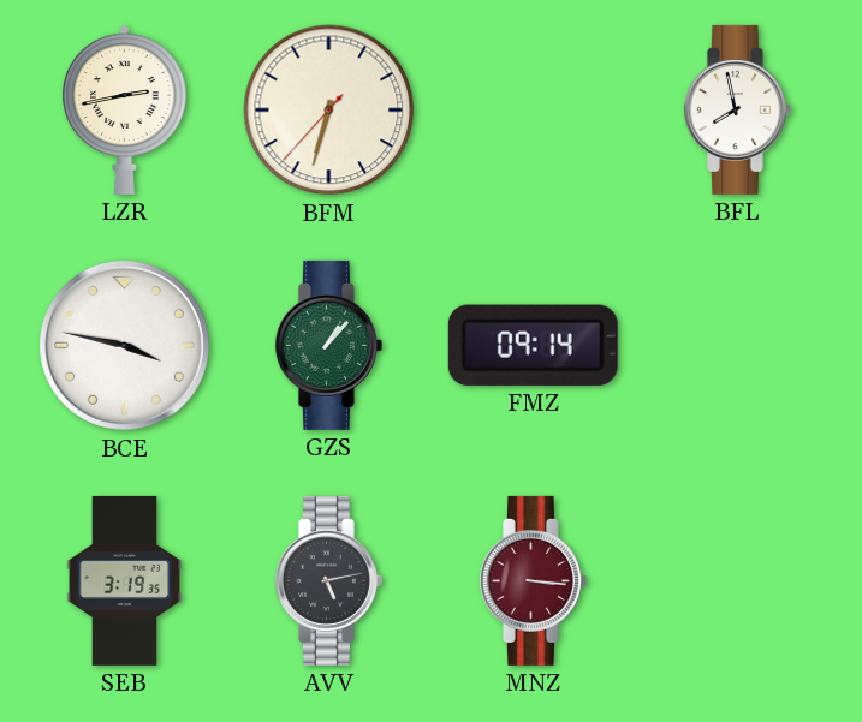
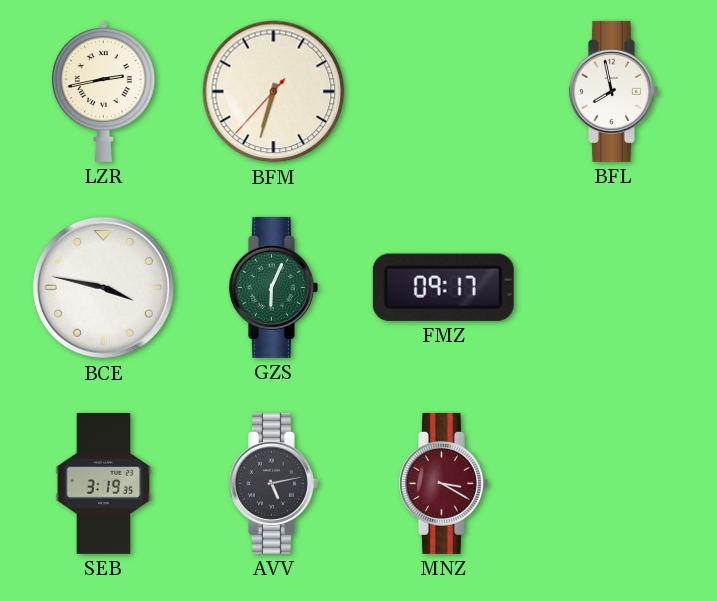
GZS: 1:07 -> 6:04 (273, 287)
FMZ: 09:14 -> 09:17 (443, 287)
MNZ: 3:16 -> 3:20 (443, 483)
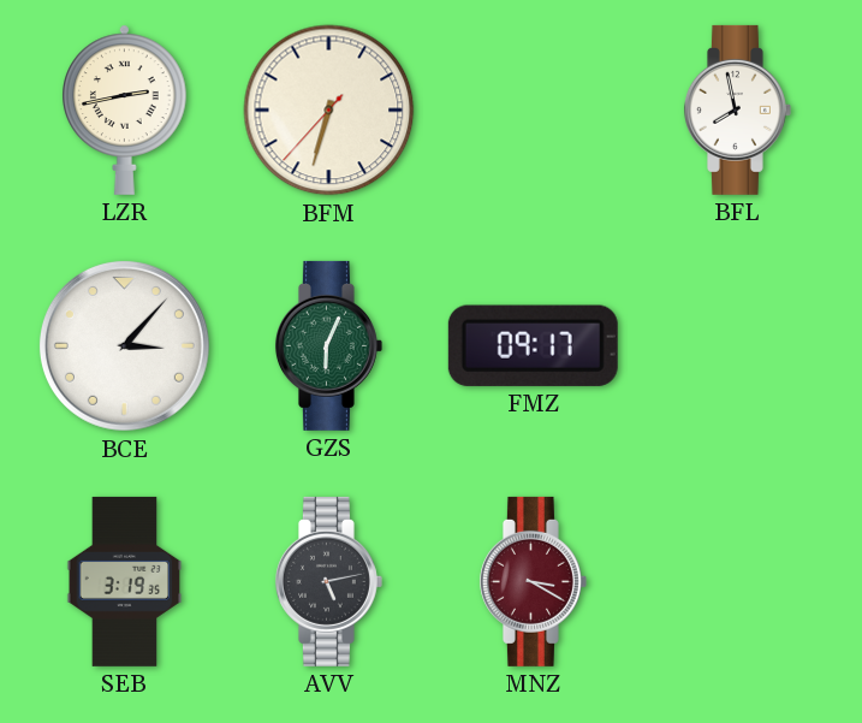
BCE: 3:47 -> 3:07 (124, 345)
